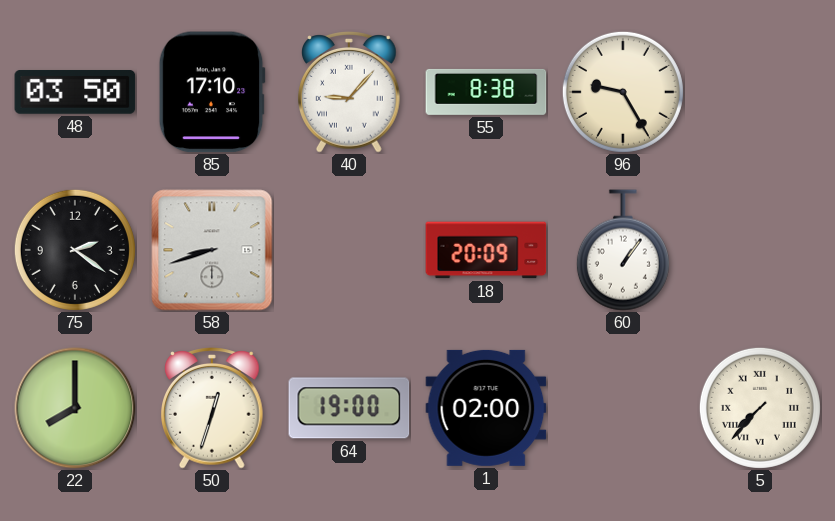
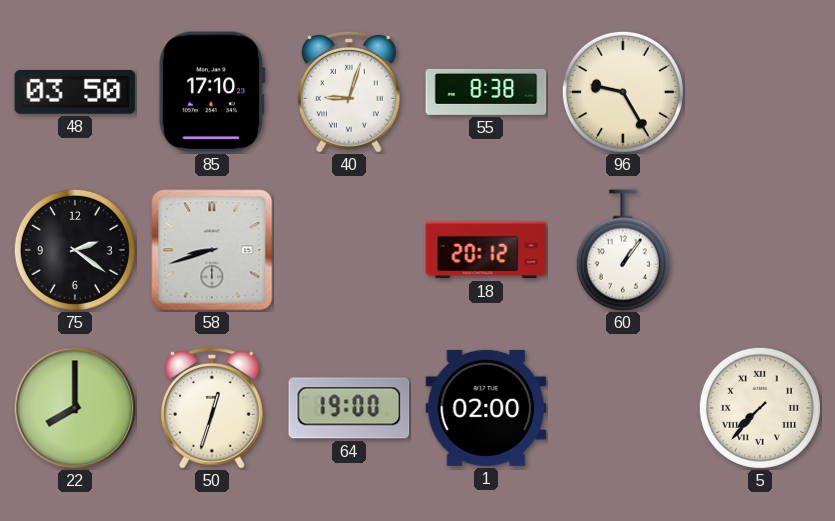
40: 9:07 -> 9:03 (350, 92)
18: 20:09 -> 20:12 (486, 250)
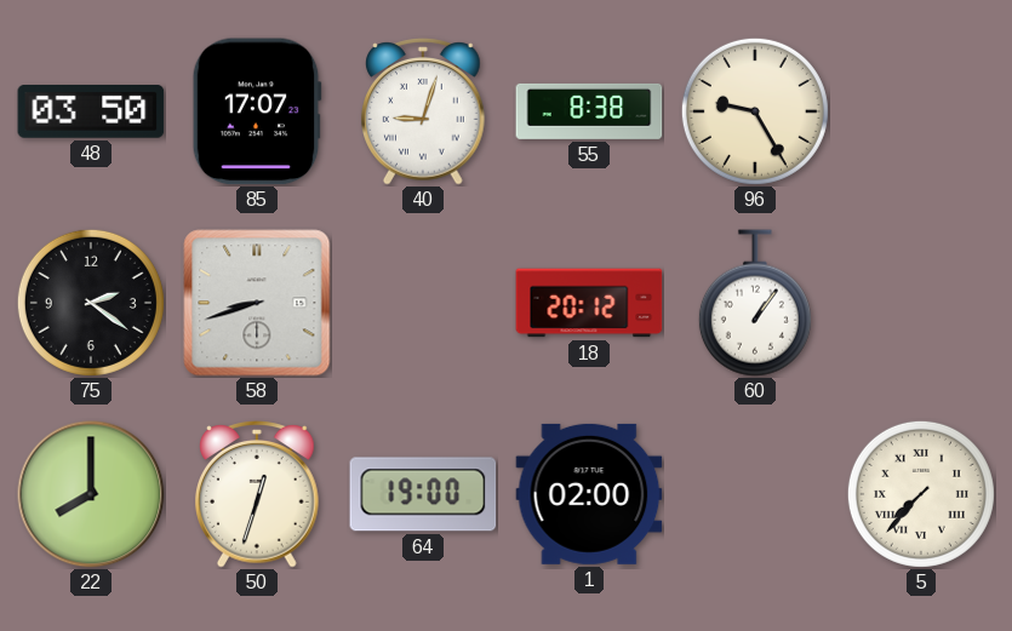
85: 17:10 -> 17:07 (257, 111)
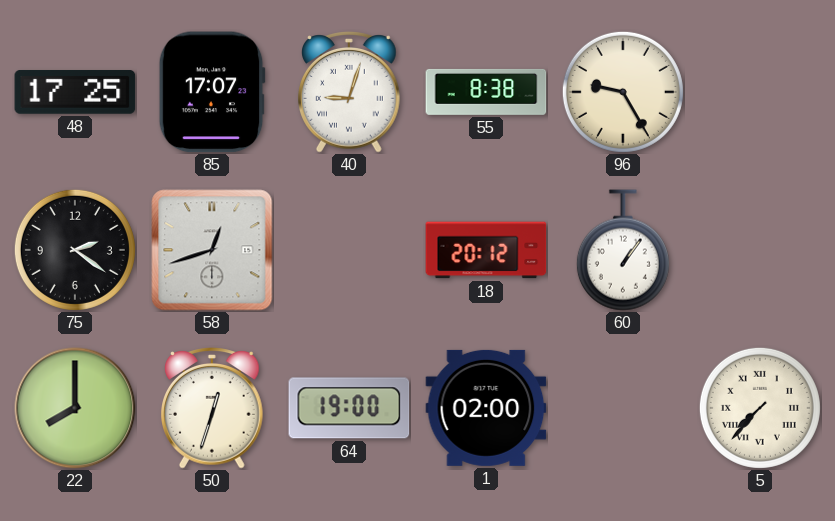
48: 03:50 -> 17:25 (75, 93)
58: 8:42 -> 12:42 (212, 250)
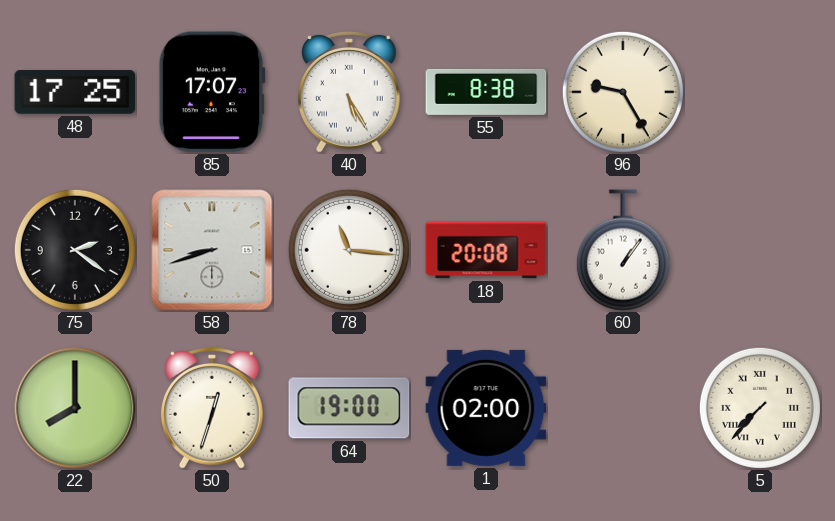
40: 9:03 -> 5:25 (350, 92)
58: 12:42 -> 8:42 (212, 250)
78: none -> 11:16 (349, 250)
18: 20:12 -> 20:08 (486, 250)
